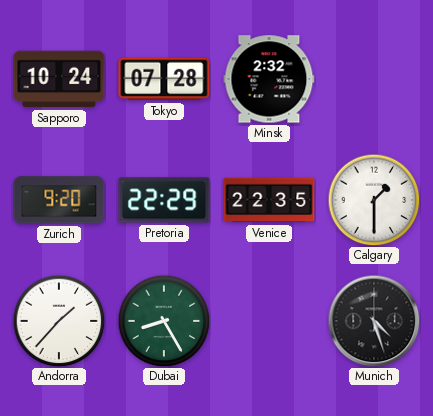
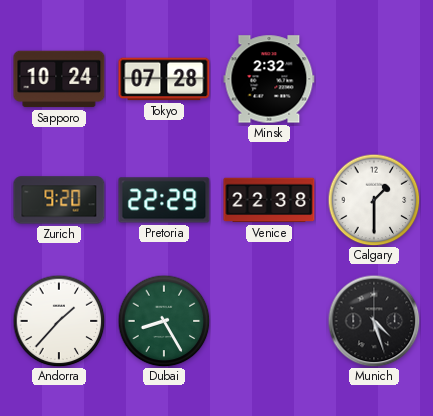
Venice: 22:35 -> 22:38 (269, 200)
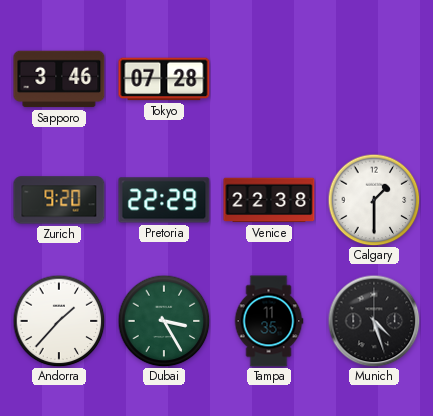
Sapporo: 10:24 -> 3:46 (59, 79)
Minsk: 2:32 -> none (269, 79)
Dubai: 8:25 -> 3:25 (164, 321)
Tampa: none -> 11:35 (269, 321)
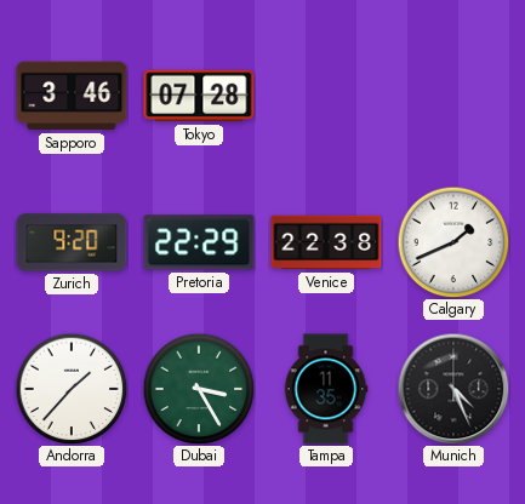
Calgary: 1:30 -> 1:41 (453, 242)
Munich: 4:27 -> 4:26 (453, 389)
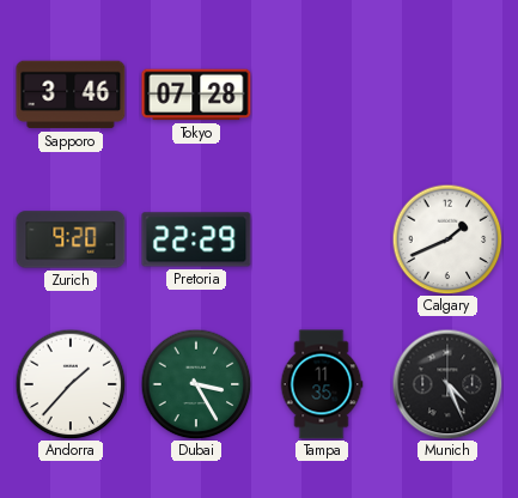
Venice: 22:38 -> none (326, 242)
